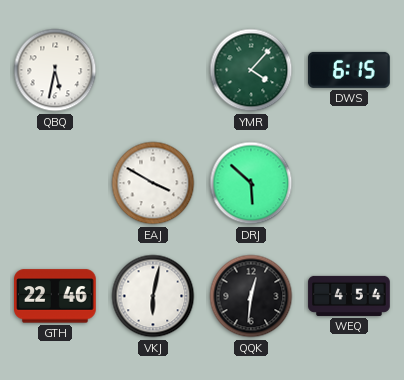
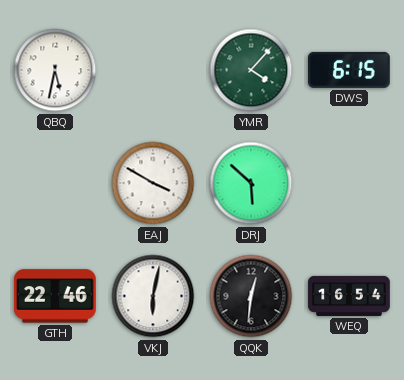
WEQ: 4:54 -> 16:54 (349, 296)
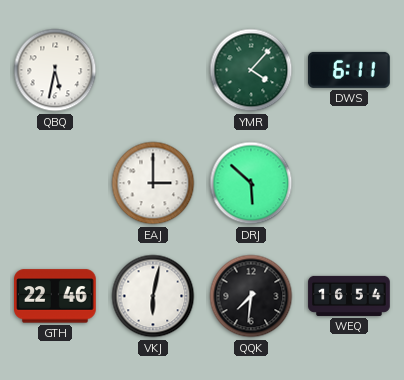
DWS: 6:15 -> 6:11 (350, 70)
EAJ: 3:50 -> 3:00 (153, 183)
QQK: 12:31 -> 7:31 (251, 296)
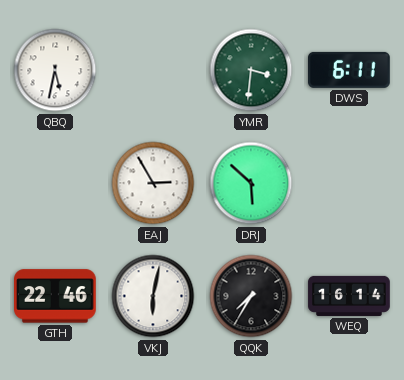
YMR: 4:07 -> 3:31 (251, 70)
EAJ: 3:00 -> 2:55 (153, 183)
QQK: 7:31 -> 7:35 (251, 296)
WEQ: 16:54 -> 16:14 (349, 296)
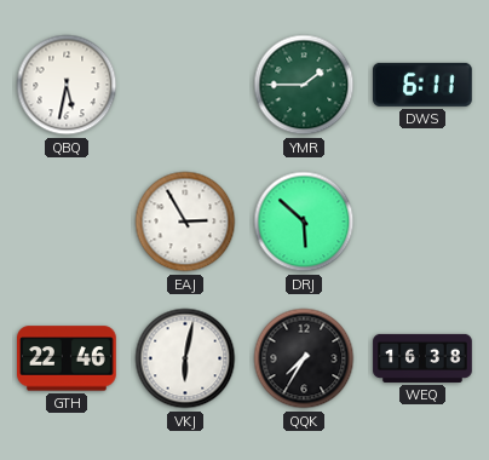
YMR: 3:31 -> 1:45 (304, 85)
WEQ: 16:14 -> 16:38 (422, 358)
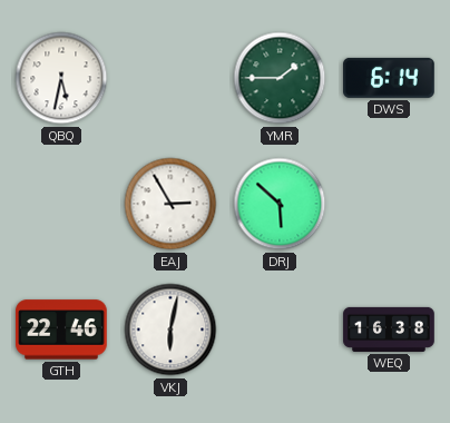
DWS: 6:11 -> 6:14 (390, 78)
QQK: 7:35 -> none (304, 358)
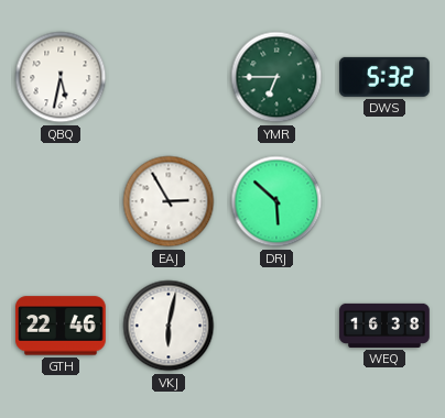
YMR: 1:45 -> 6:45 (276, 77)
DWS: 6:14 -> 5:32 (386, 77)
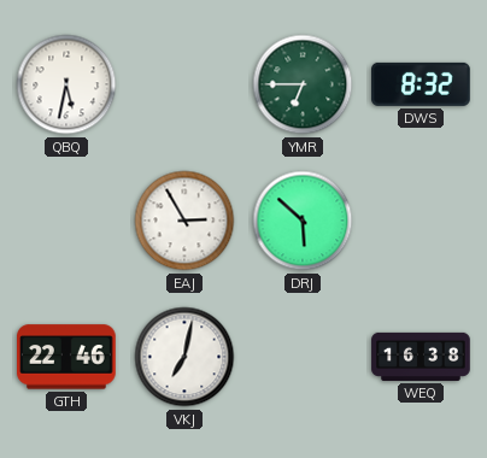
DWS: 5:32 -> 8:32 (422, 84)
VKJ: 6:02 -> 7:02 (184, 357)
